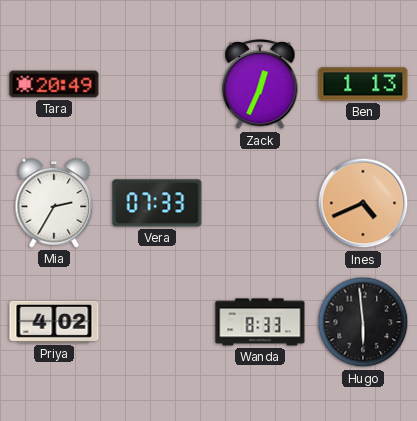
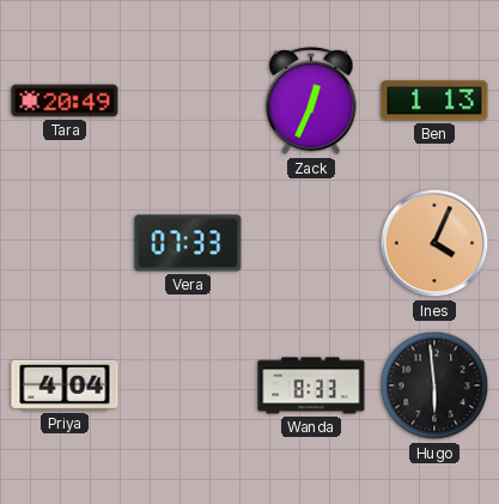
Mia: 2:35 -> none (54, 204)
Ines: 4:41 -> 4:04 (434, 243)
Priya: 4:02 -> 4:04 (65, 385)
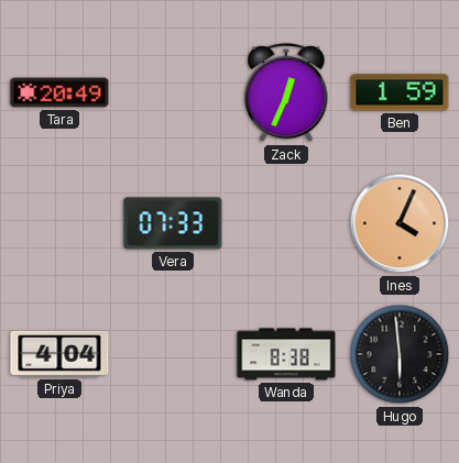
Ben: 1:13 -> 1:59 (400, 92)
Wanda: 8:33 -> 8:38 (286, 354)
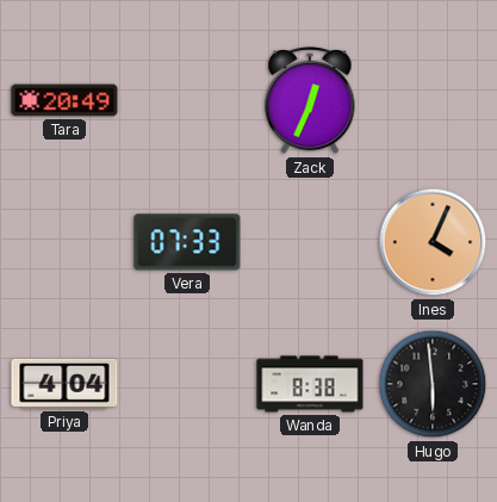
Ben: 1:59 -> none (400, 92)
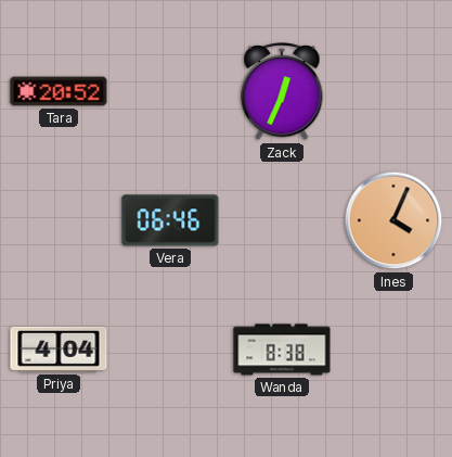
Tara: 20:49 -> 20:52 (59, 91)
Vera: 07:33 -> 06:46 (170, 220)
Hugo: 5:59 -> none (433, 384)
